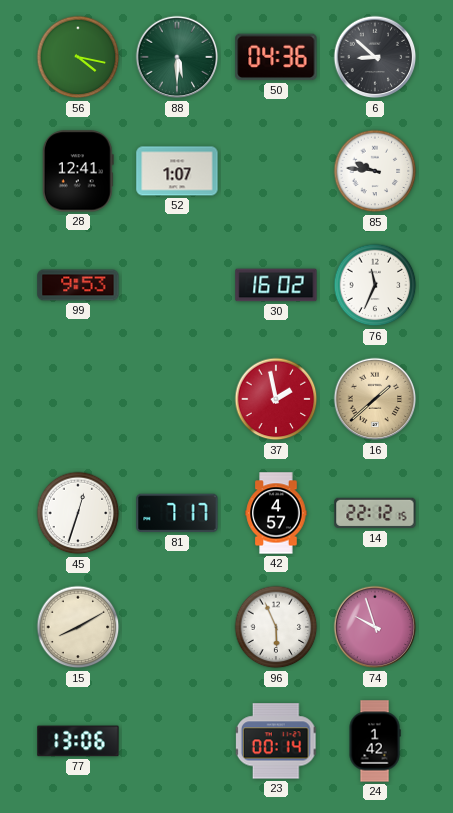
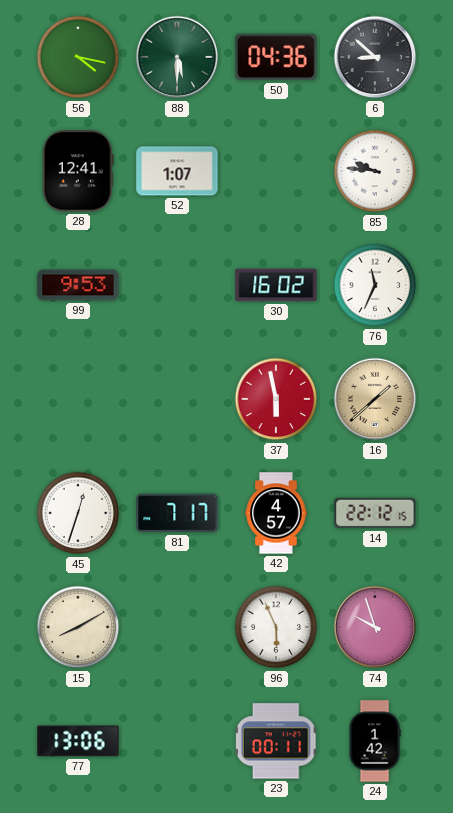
37: 1:58 -> 5:58 (276, 399)
23: 00:14 -> 00:11 (276, 741)
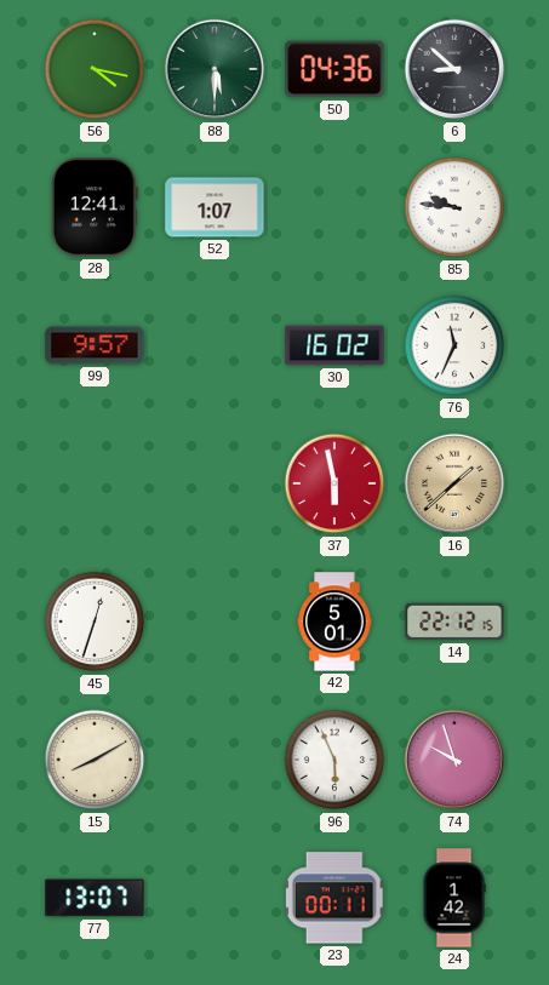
99: 9:53 -> 9:57 (95, 345)
81: 7:17 -> none (177, 513)
42: 4:57 -> 5:01 (334, 622)
77: 13:06 -> 13:07 (95, 898)
